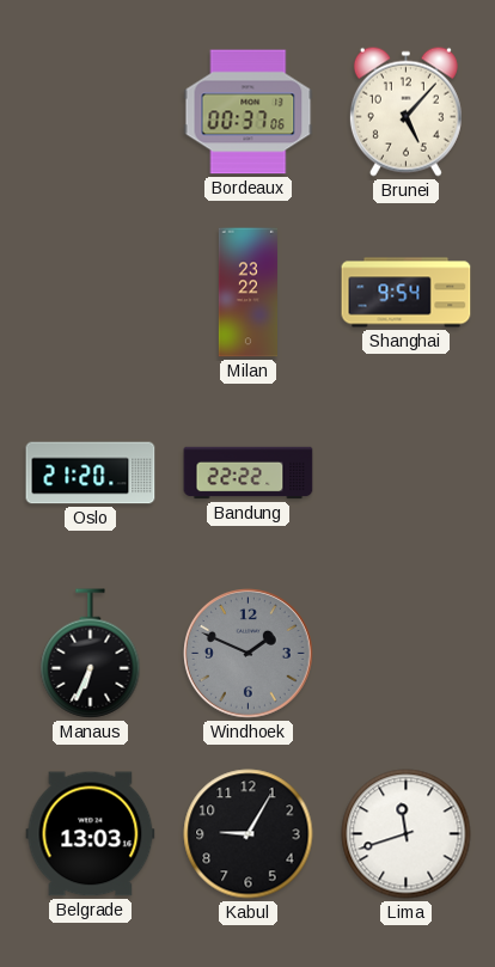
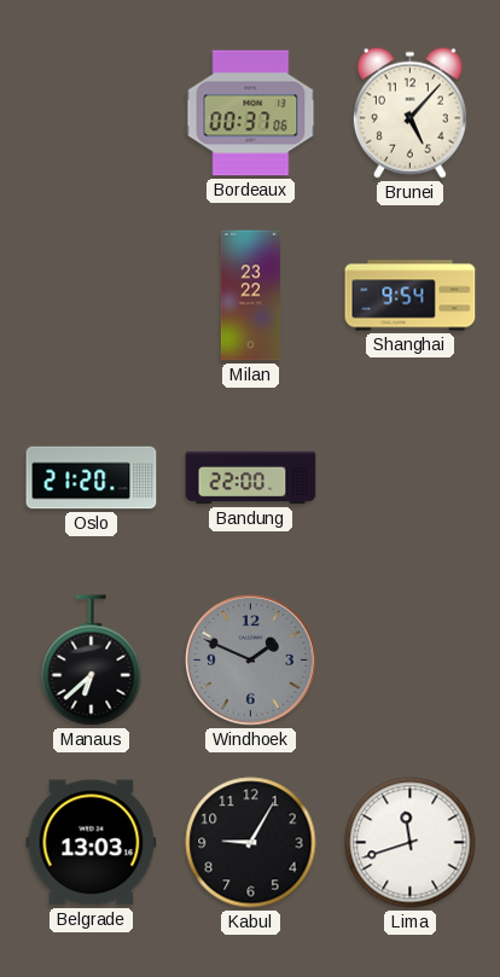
Bandung: 22:22 -> 22:00 (251, 478)
Manaus: 6:34 -> 6:38 (92, 661)
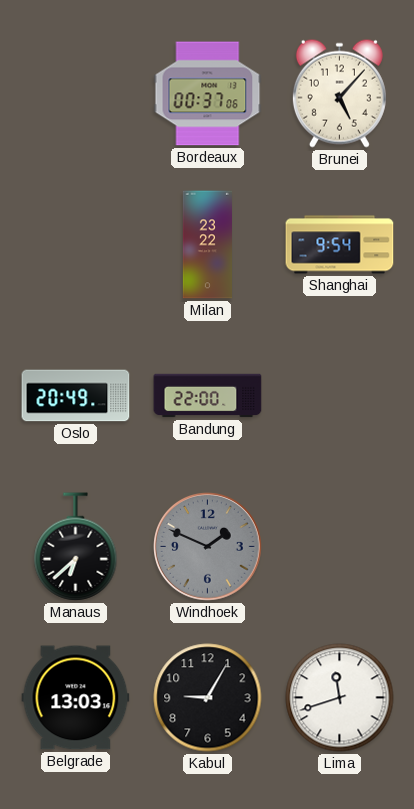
Oslo: 21:20 -> 20:49 (76, 396)
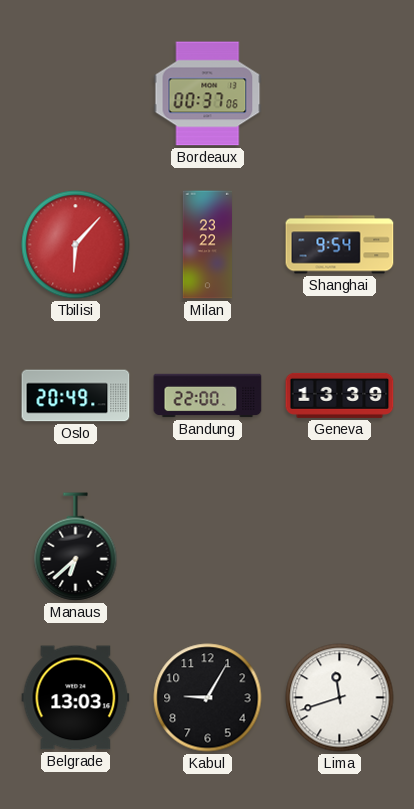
Brunei: 5:07 -> none (339, 93)
Tbilisi: none -> 6:07 (76, 245)
Geneva: none -> 13:39 (340, 395)
Windhoek: 1:49 -> none (208, 547)
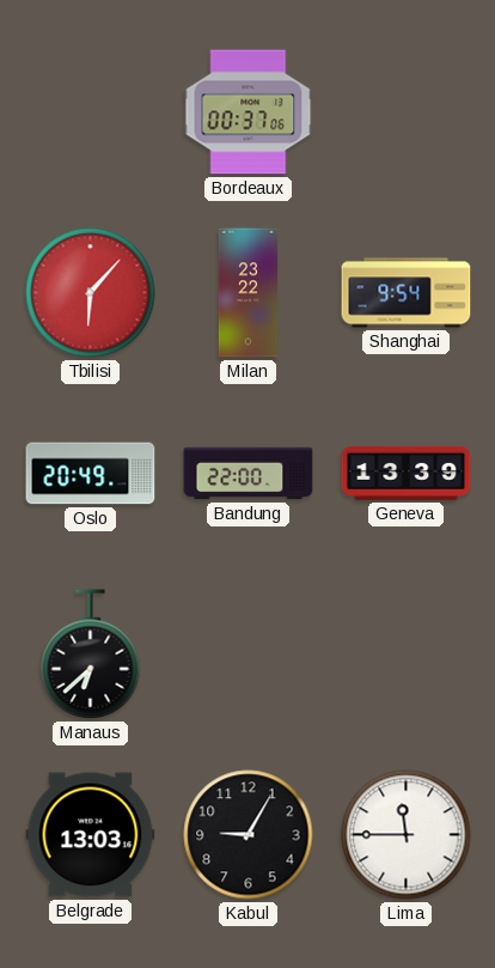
Lima: 11:42 -> 11:45 (407, 835)
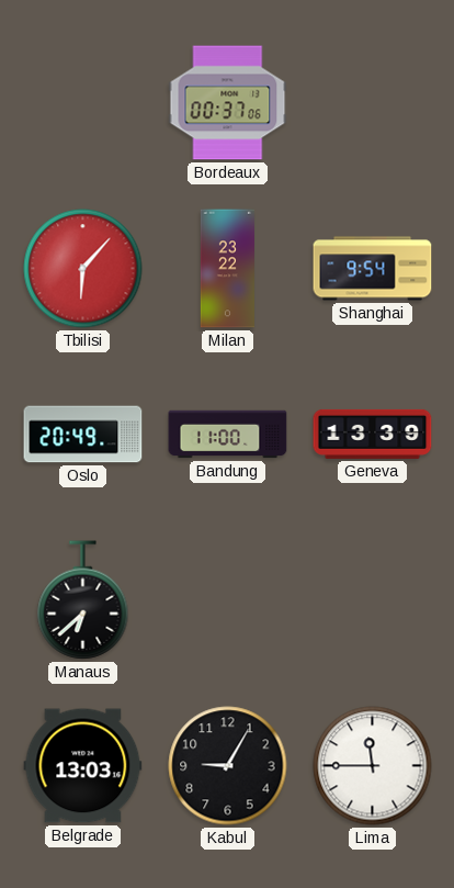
Bandung: 22:00 -> 11:00 (228, 435)
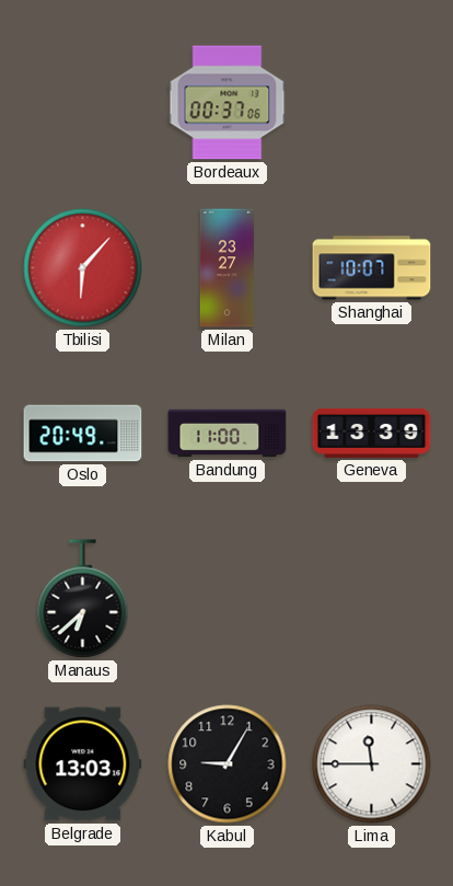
Milan: 23:22 -> 23:27 (226, 268)
Shanghai: 9:54 -> 10:07 (372, 268)
